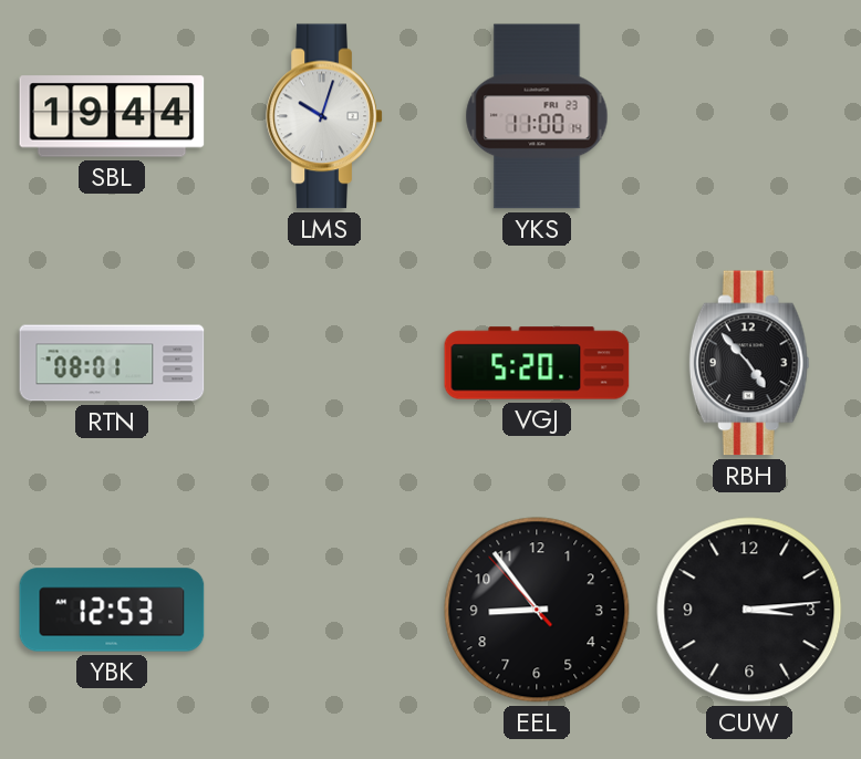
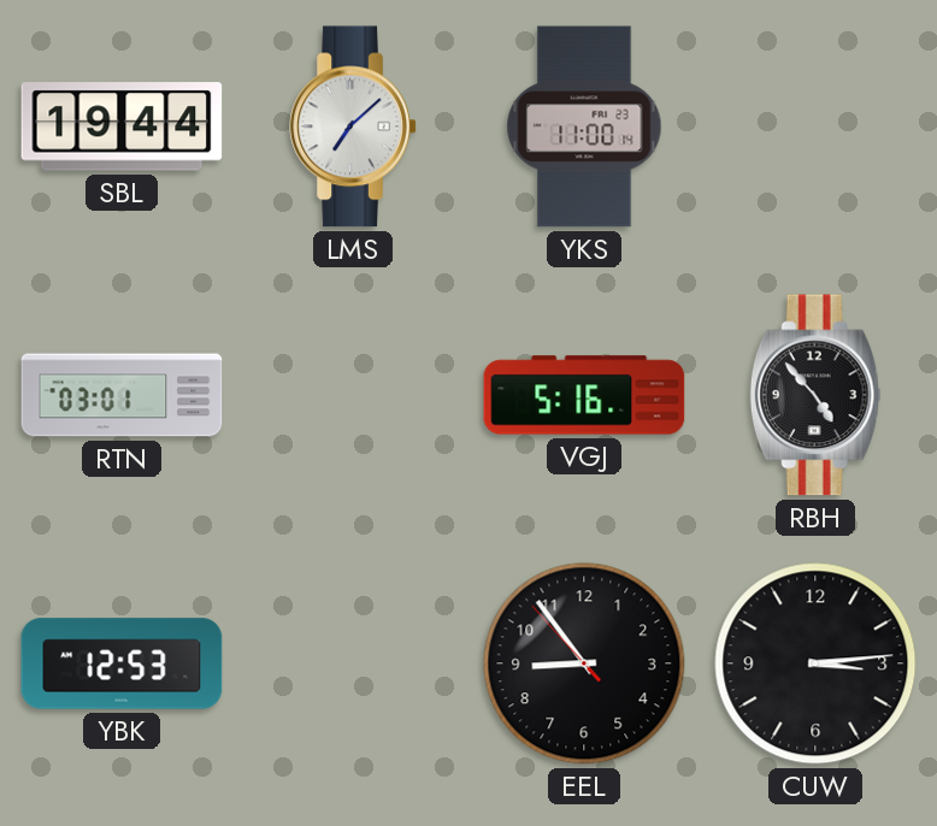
LMS: 10:03 -> 7:08 (353, 126)
RTN: 08:01 -> 03:01 (122, 395)
VGJ: 5:20 -> 5:16 (584, 395)
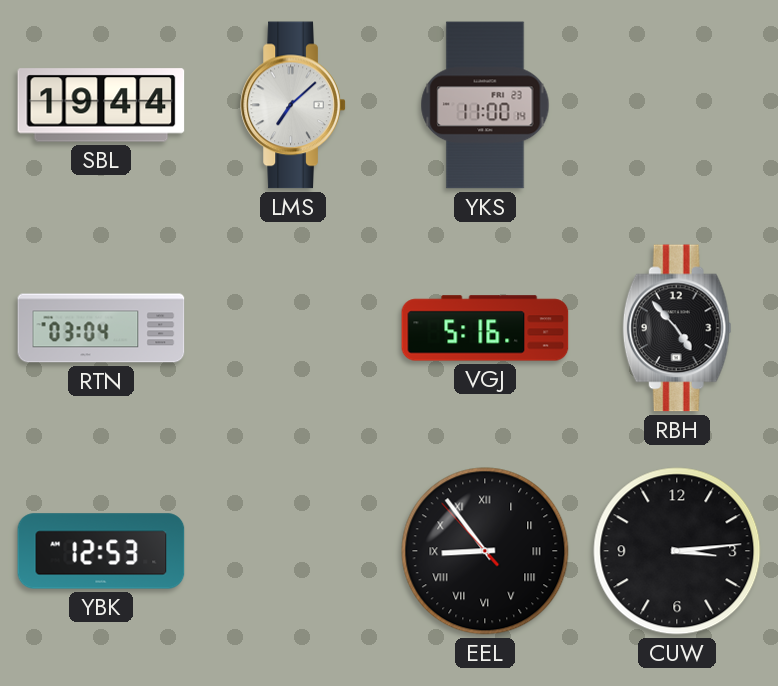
RTN: 03:01 -> 03:04 (101, 328)
EEL numerals: Arabic -> Roman (485, 551)
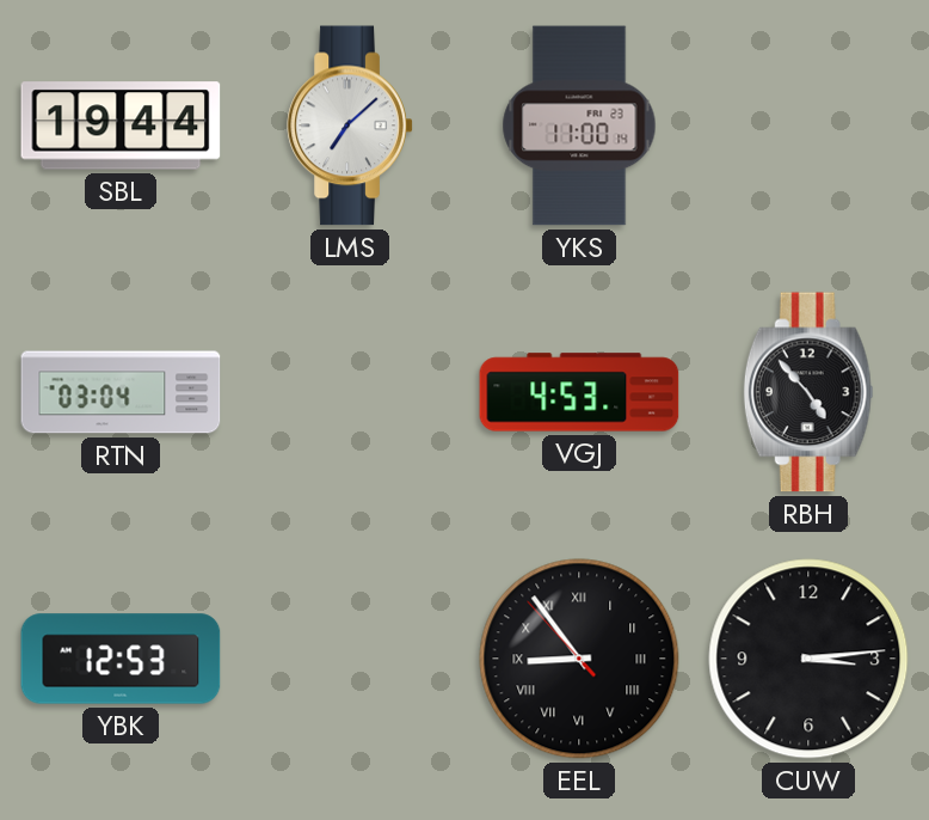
VGJ: 5:16 -> 4:53 (579, 392)
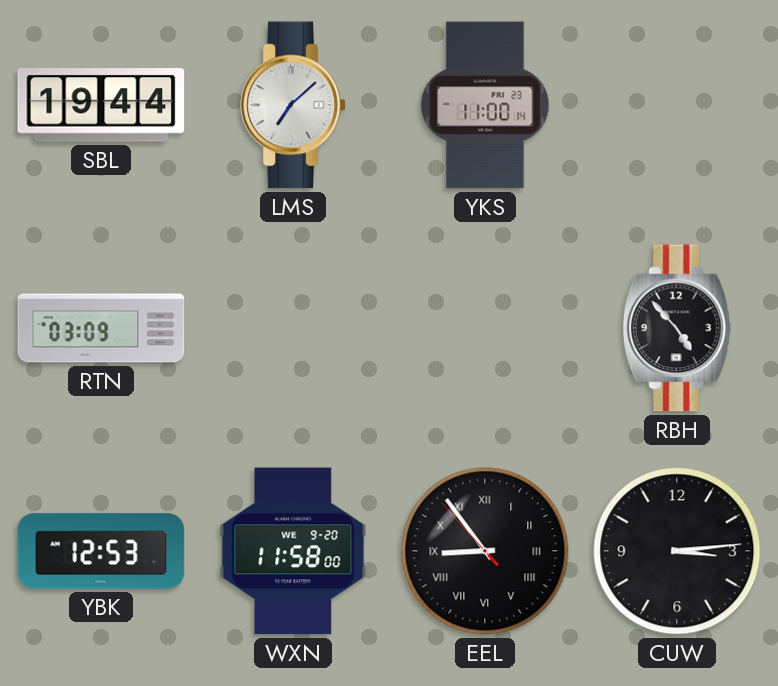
RTN: 03:04 -> 03:09 (101, 328)
VGJ: 4:53 -> none (579, 392)
WXN: none -> 11:58 (293, 551)
